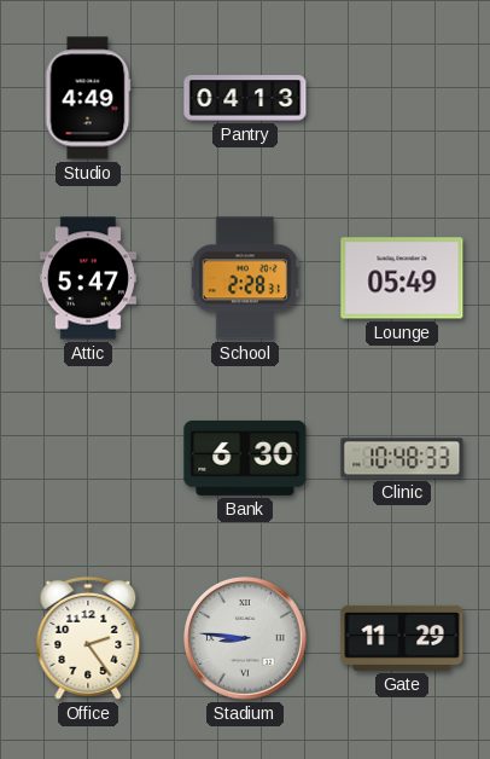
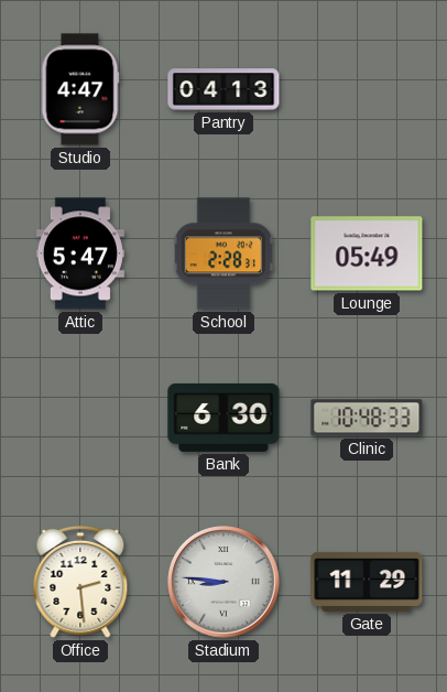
Studio: 4:49 -> 4:47 (80, 89)
Office: 2:24 -> 2:29 (80, 582)
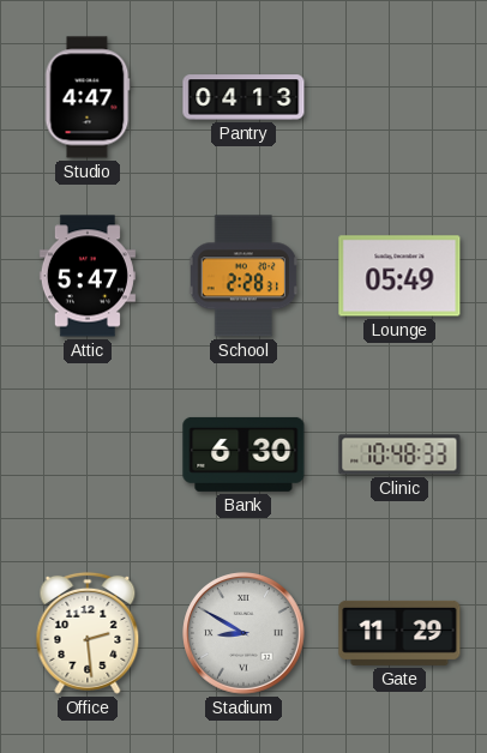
Stadium: 8:46 -> 8:50 (243, 633)
